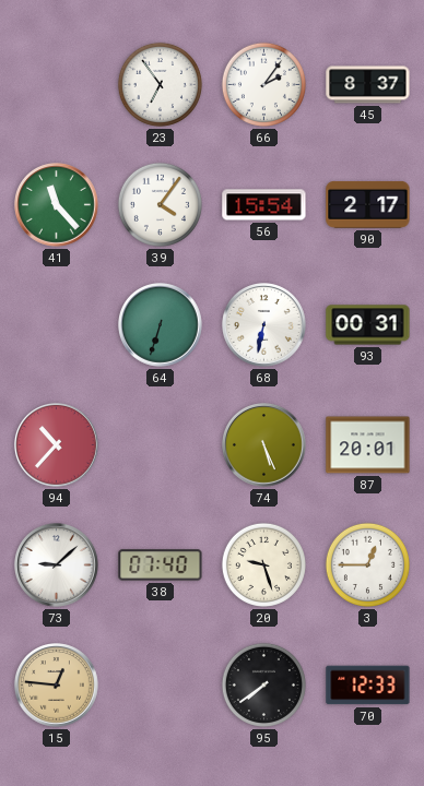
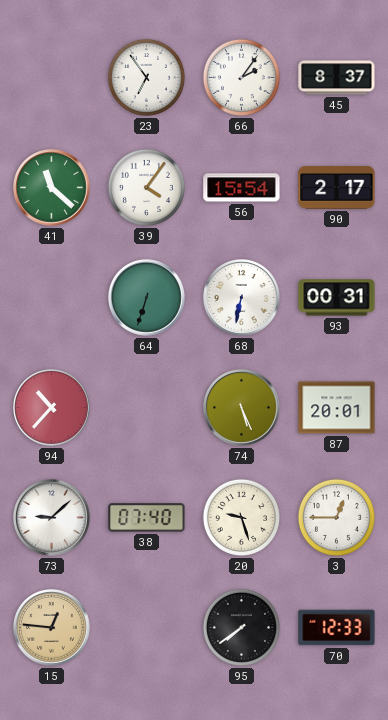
41: 11:23 -> 11:22 (52, 188)
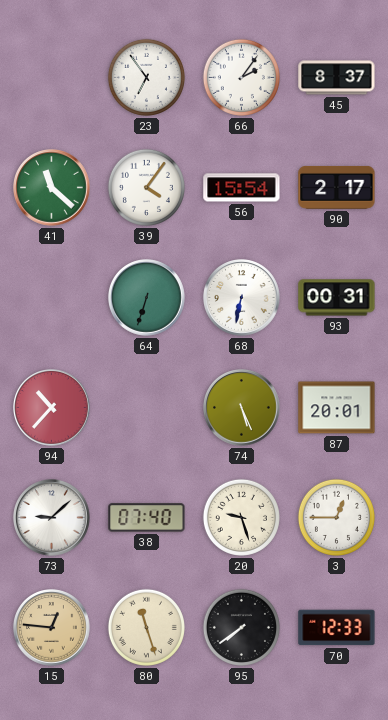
80: none -> 11:27 (146, 627)
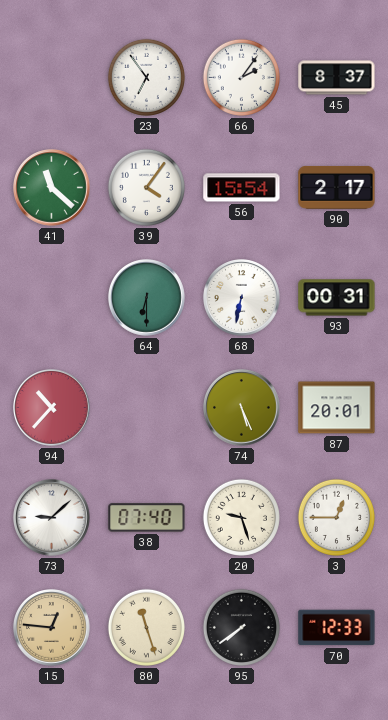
64: 6:33 -> 6:30 (147, 298)
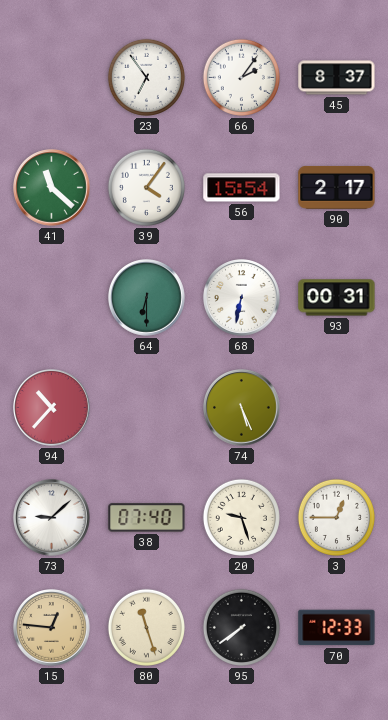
87: 20:01 -> none (337, 408)
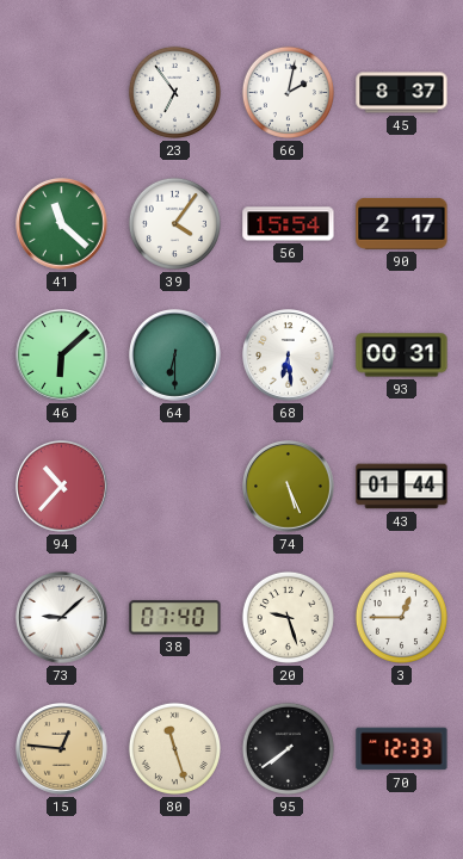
66: 2:06 -> 2:02 (288, 92)
46: none -> 6:08 (62, 356)
68: 6:32 -> 6:29 (289, 356)
43: none -> 01:44 (402, 487)
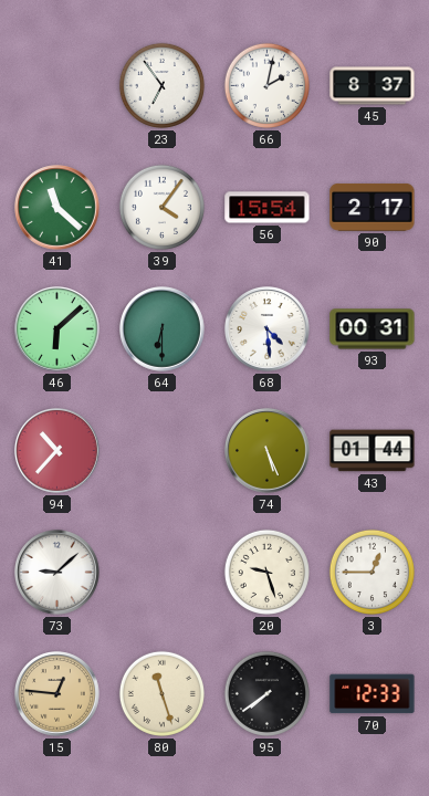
68: 6:29 -> 4:29 (268, 329)
38: 07:40 -> none (175, 618)
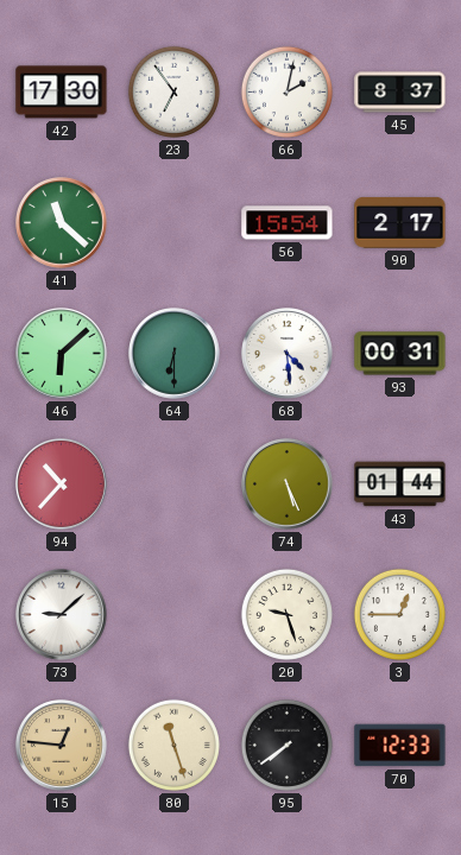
42: none -> 17:30 (62, 93)
39: 4:06 -> none (161, 207)
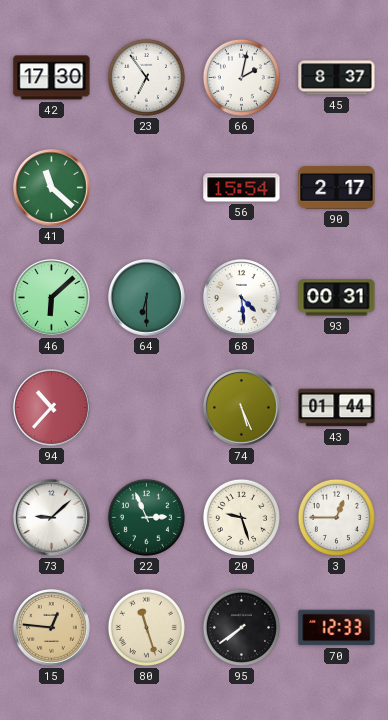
22: none -> 2:56 (146, 517)
